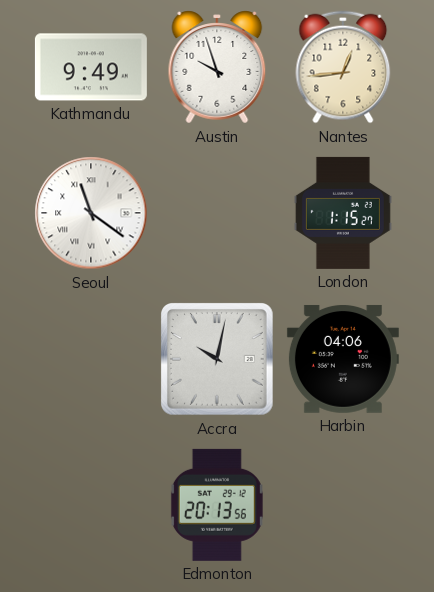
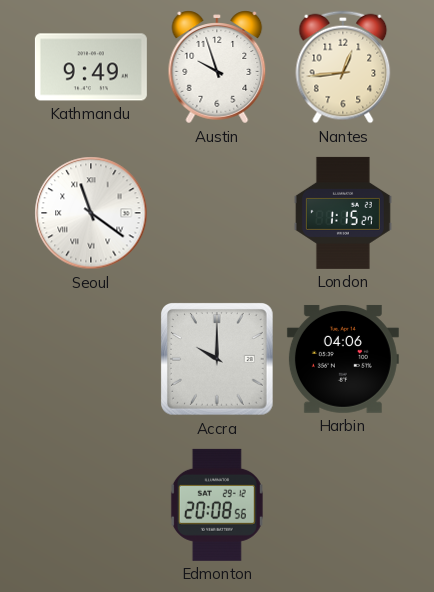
Accra: 10:02 -> 10:00 (218, 360)
Edmonton: 20:13 -> 20:08 (217, 505)
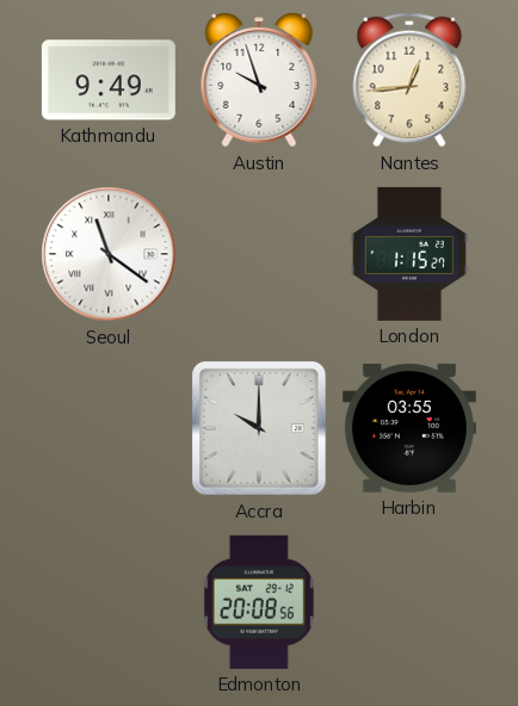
Harbin: 04:06 -> 03:55 (409, 428)
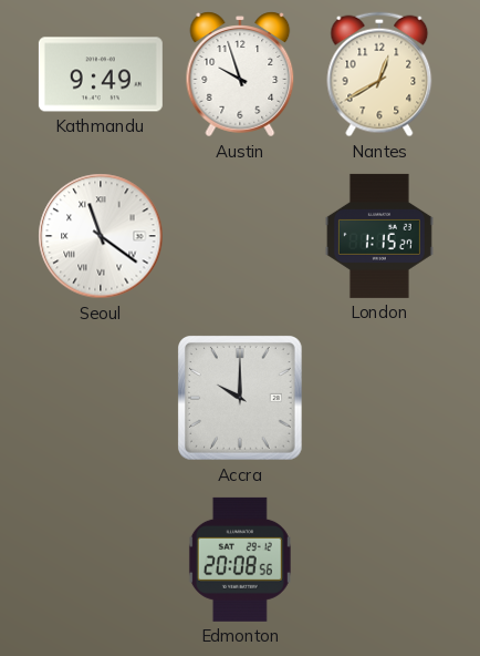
Nantes: 12:44 -> 12:40 (379, 74)
Harbin: 03:55 -> none (409, 428)
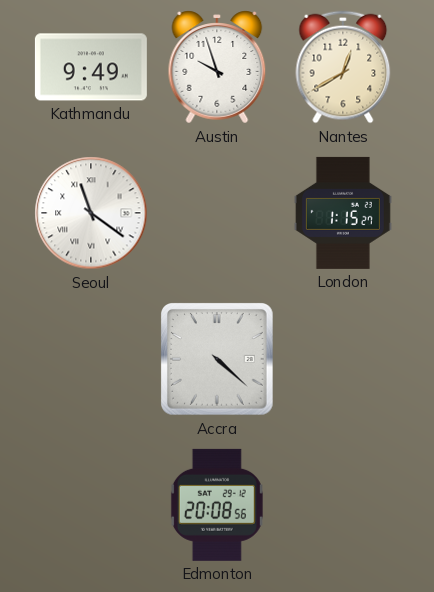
Accra: 10:00 -> 4:22 (218, 360)
